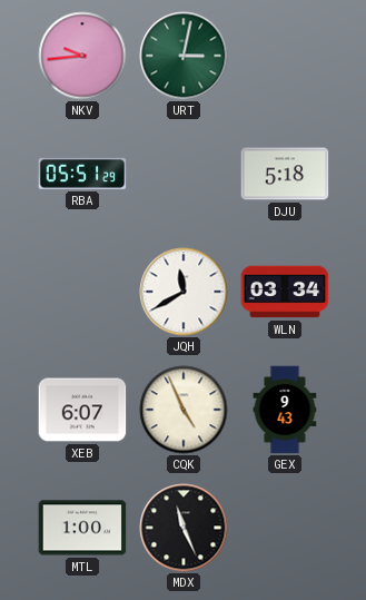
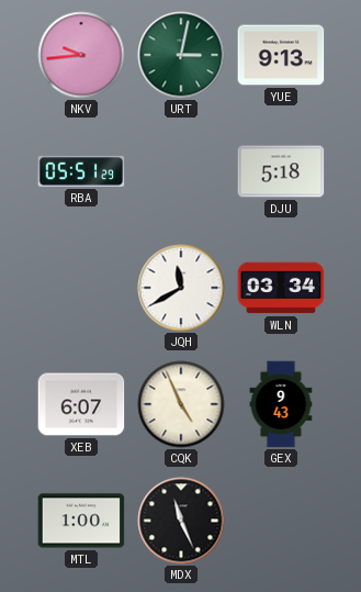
YUE: none -> 9:13 (281, 55)
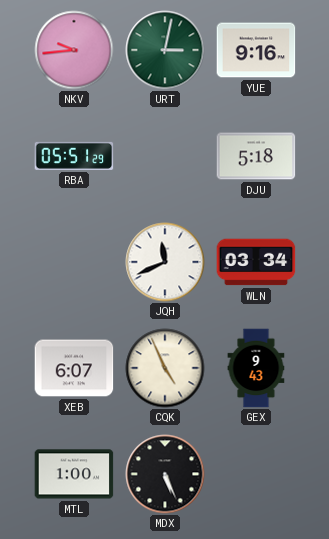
YUE: 9:13 -> 9:16 (256, 50)
JQH: 11:40 -> 11:41 (165, 262)
MDX: 11:26 -> 5:26 (165, 474)
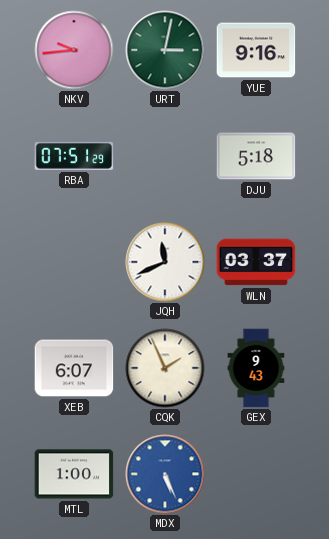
RBA: 05:51 -> 07:51 (74, 156)
WLN: 03:34 -> 03:37 (256, 262)
CQK: 4:56 -> 1:56 (165, 368)
MDX dial: black -> blue (165, 474)
